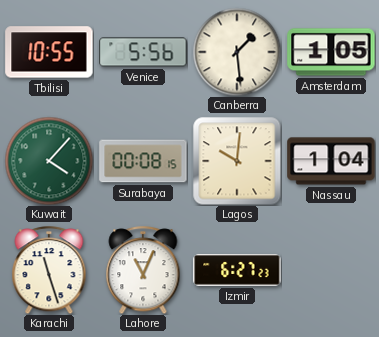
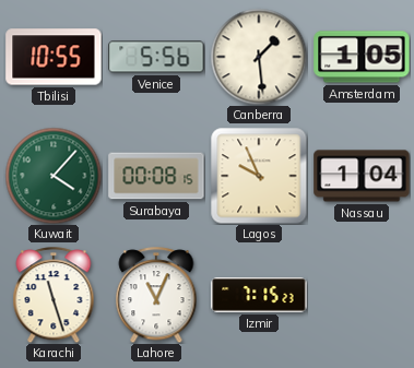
Lagos: 10:01 -> 9:56 (259, 176)
Izmir: 6:27 -> 7:15 (259, 296)
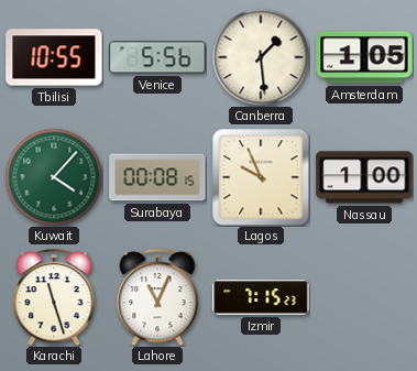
Nassau: 1:04 -> 1:00 (364, 177)
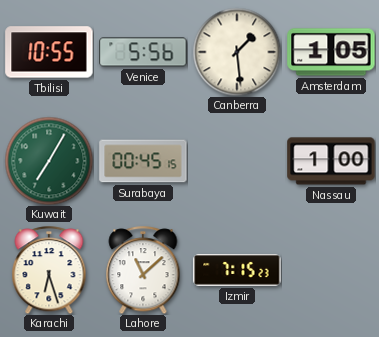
Kuwait: 4:07 -> 7:05 (49, 161)
Surabaya: 00:08 -> 00:45 (143, 161)
Lagos: 9:56 -> none (261, 177)
Karachi: 11:27 -> 6:27 (49, 270)
Lahore: 11:04 -> 11:08 (143, 270)
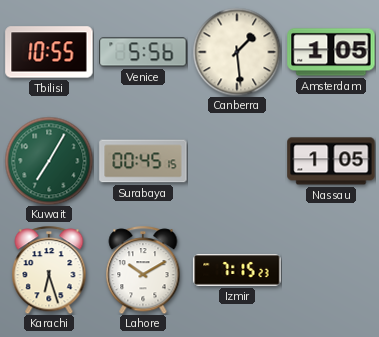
Nassau: 1:00 -> 1:05 (331, 161)
Lahore: 11:08 -> 10:10 (143, 270)
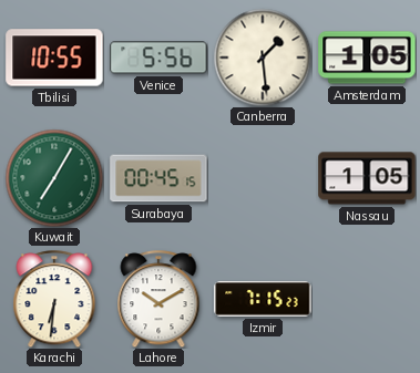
Karachi: 6:27 -> 6:31 (54, 299)
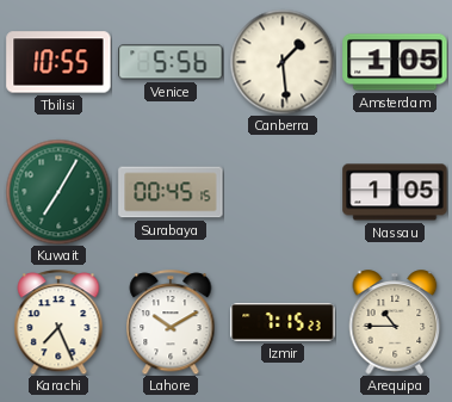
Karachi: 6:31 -> 7:26 (58, 322)
Arequipa: none -> 10:45 (395, 322)
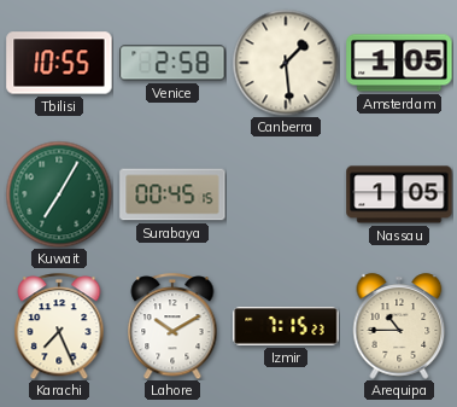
Venice: 5:56 -> 2:58 (172, 63)
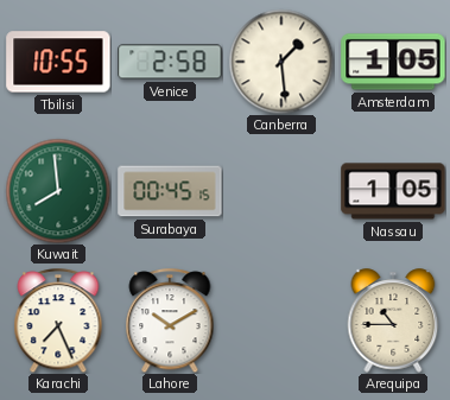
Kuwait: 7:05 -> 7:59 (58, 191)
Izmir: 7:15 -> none (286, 327)
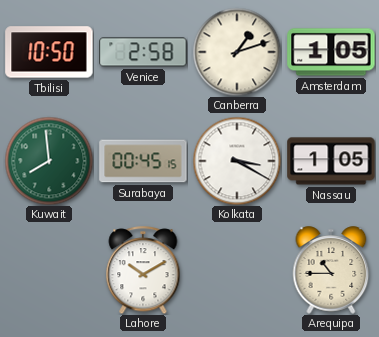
Tbilisi: 10:55 -> 10:50 (49, 52)
Canberra: 1:29 -> 1:12 (237, 52)
Kolkata: none -> 3:20 (237, 161)
Karachi: 7:26 -> none (58, 320)
